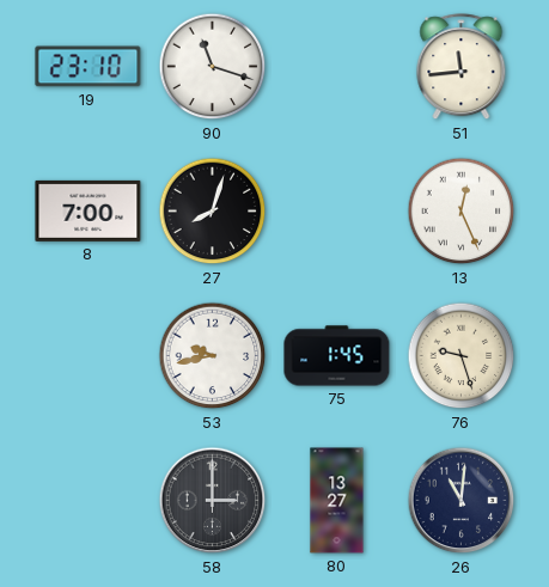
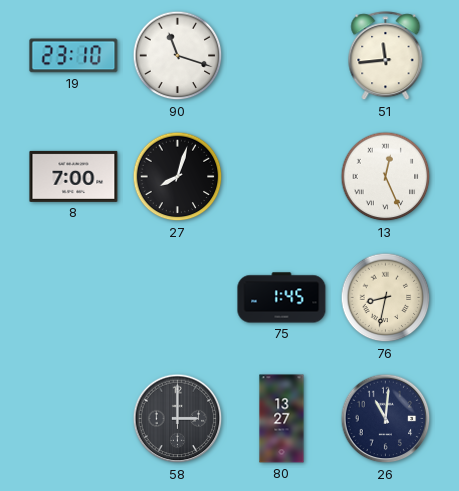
53: 9:43 -> none (213, 356)
76: 9:27 -> 8:32 (386, 298)
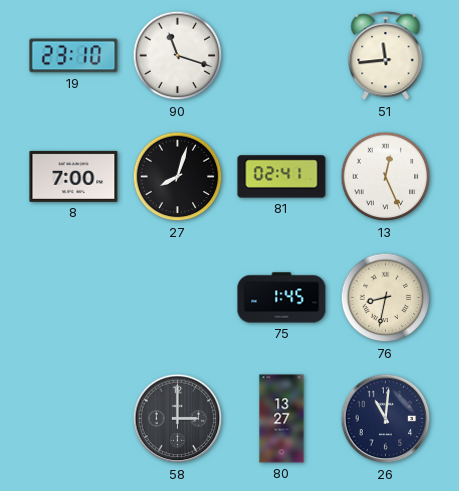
81: none -> 02:41 (282, 177)
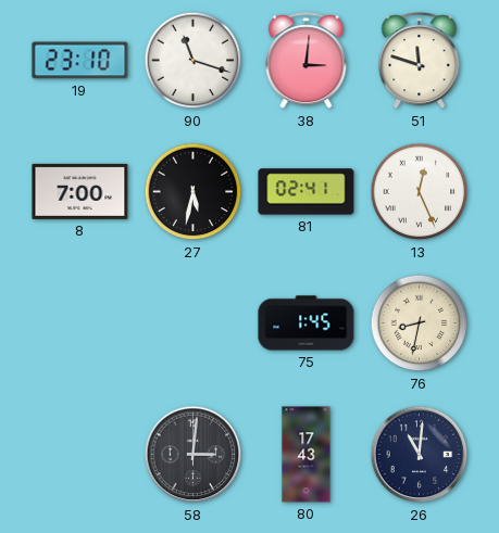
38: none -> 3:01 (307, 61)
51: 11:44 -> 11:48 (420, 61)
27: 8:03 -> 5:32 (194, 192)
58: 3:00 -> 3:01 (194, 455)
80: 13:27 -> 17:43 (307, 455)
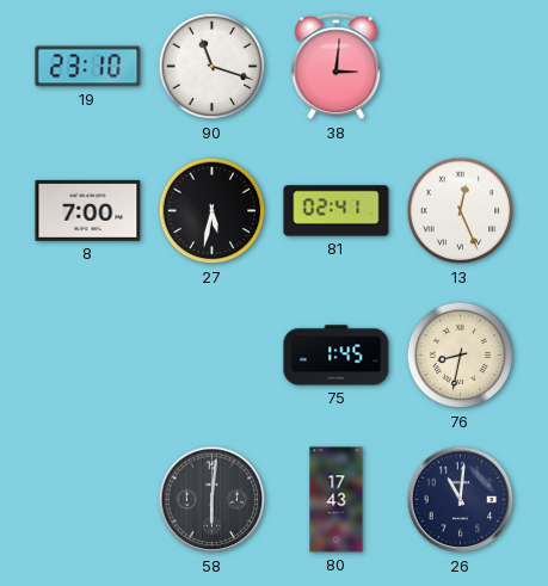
51: 11:48 -> none (420, 61)
58: 3:01 -> 6:01 (213, 500)
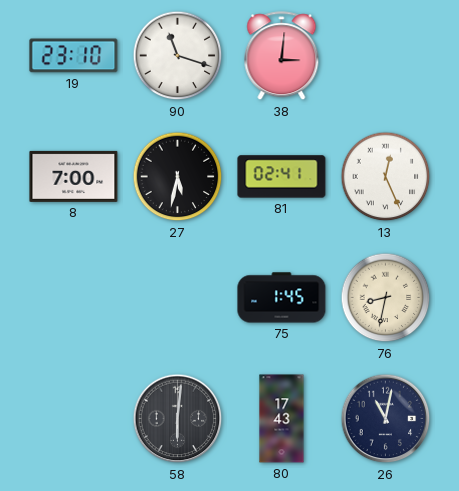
26: 11:01 -> 11:02 (386, 419)
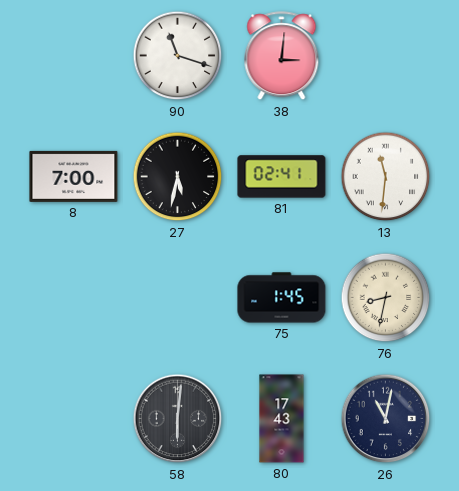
19: 23:10 -> none (74, 56)
13: 12:26 -> 11:31 (386, 177)
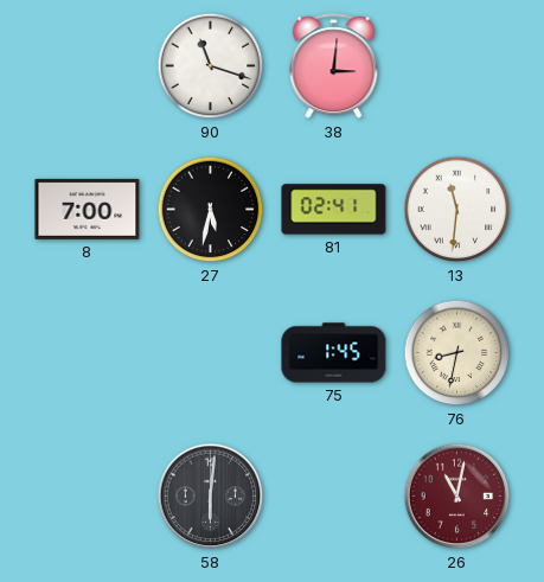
80: 17:43 -> none (282, 419)
26 dial: navy -> burgundy (457, 497)
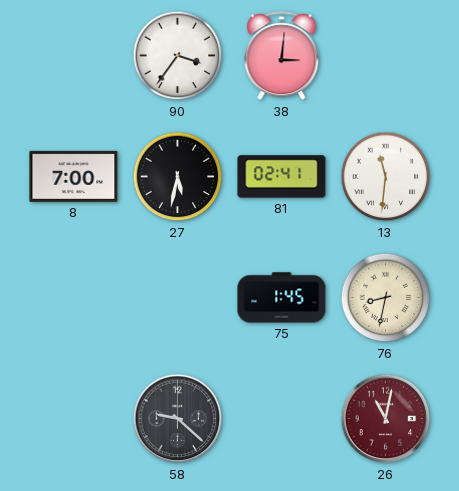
90: 11:18 -> 3:36 (178, 56)
58: 6:01 -> 9:22 (178, 419)
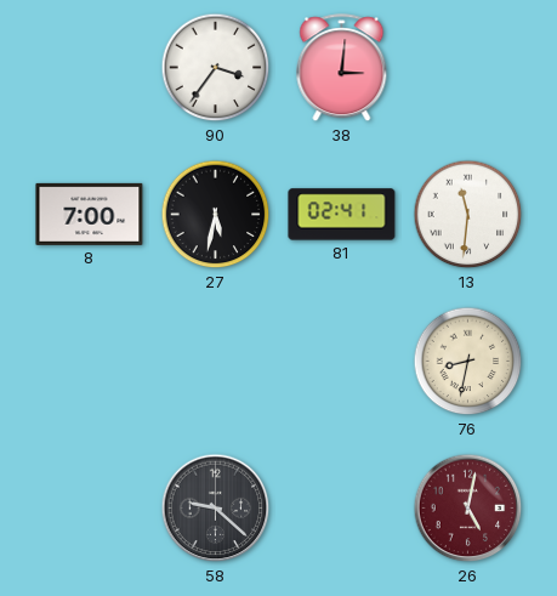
75: 1:45 -> none (282, 298)
26: 11:02 -> 5:02 (468, 509)
